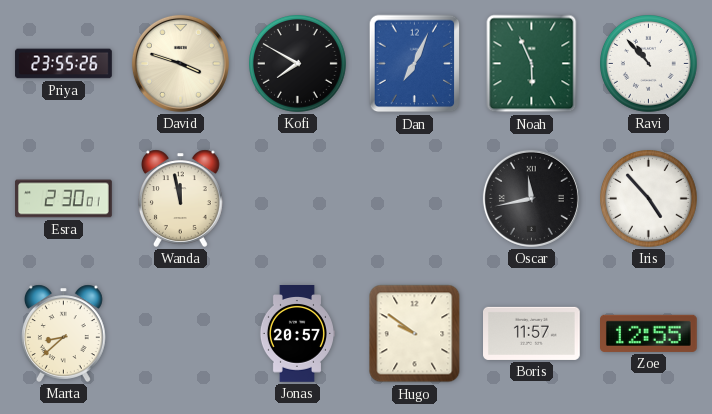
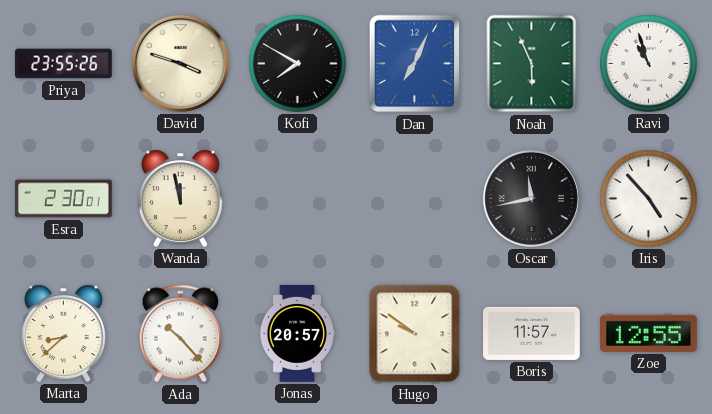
Ravi: 10:53 -> 10:57 (649, 64)
Ada: none -> 10:23 (180, 334)
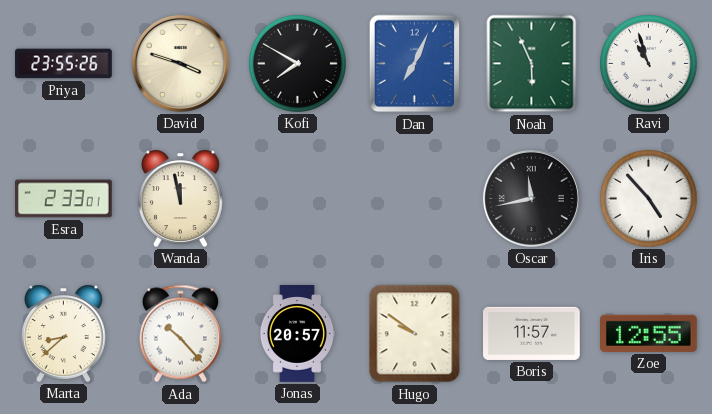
Esra: 2:30 -> 2:33 (64, 199)
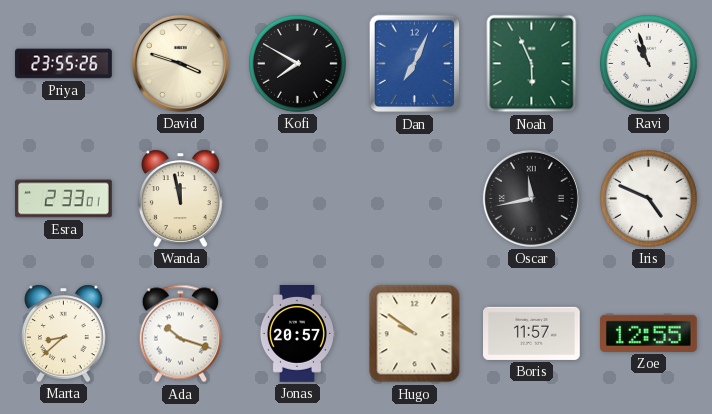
Iris: 4:53 -> 4:49 (649, 199)
Ada: 10:23 -> 10:18 (180, 334)
